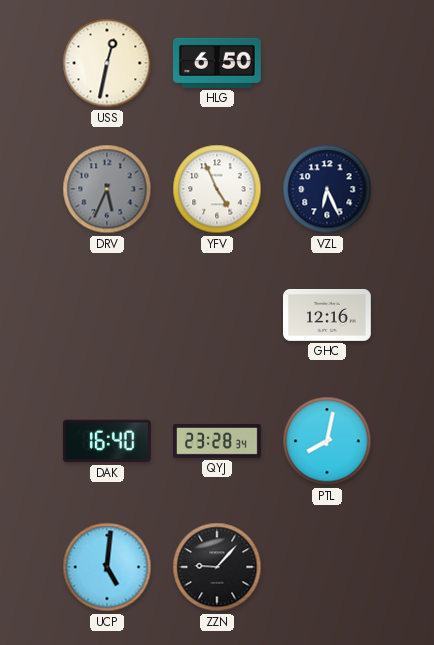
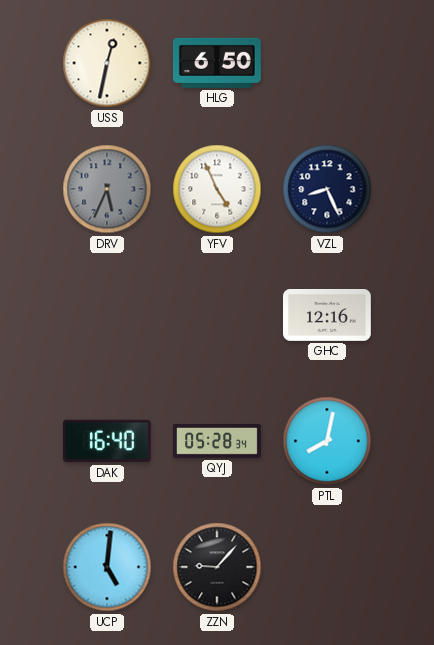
VZL: 6:26 -> 8:26 (327, 189)
QYJ: 23:28 -> 05:28 (218, 441)
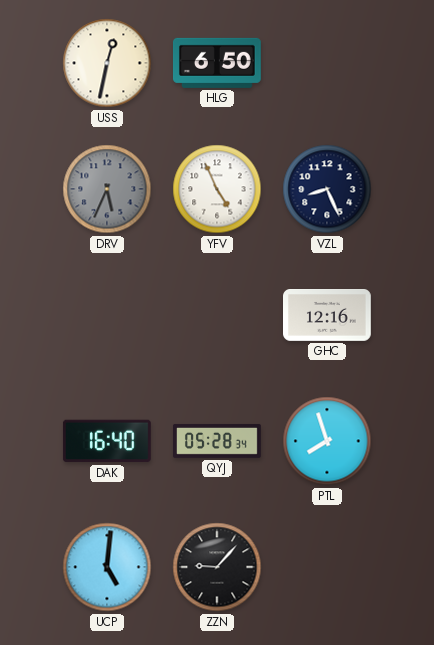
PTL: 8:02 -> 7:57 (327, 441)
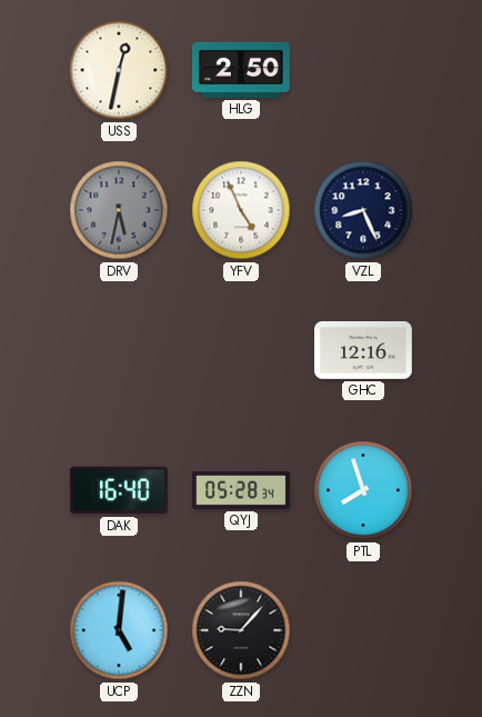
HLG: 6:50 -> 2:50 (241, 70)
DRV: 5:34 -> 5:32 (119, 210)
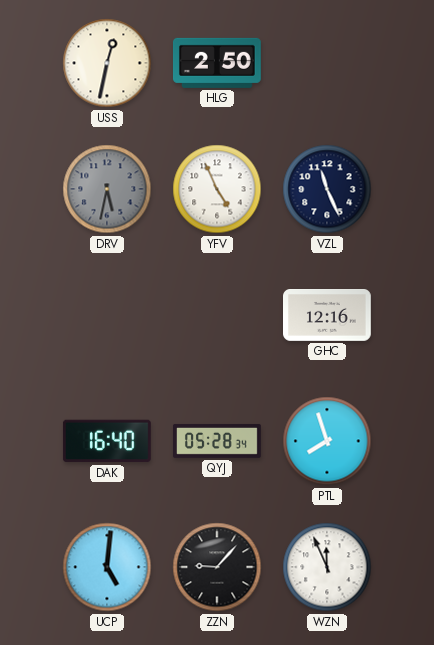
VZL: 8:26 -> 11:26 (327, 189)
WZN: none -> 11:56 (327, 567)
